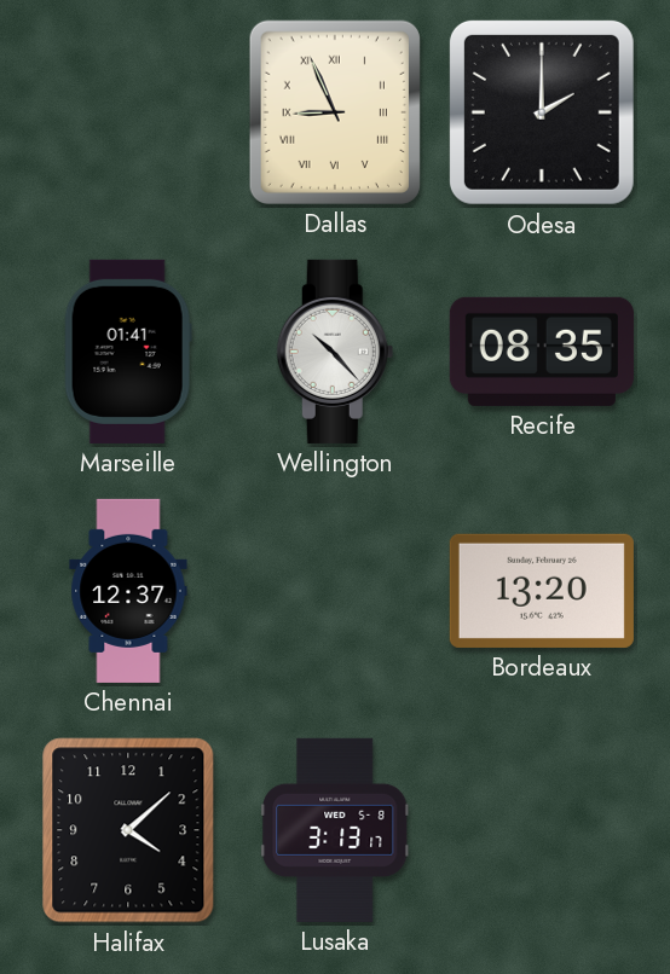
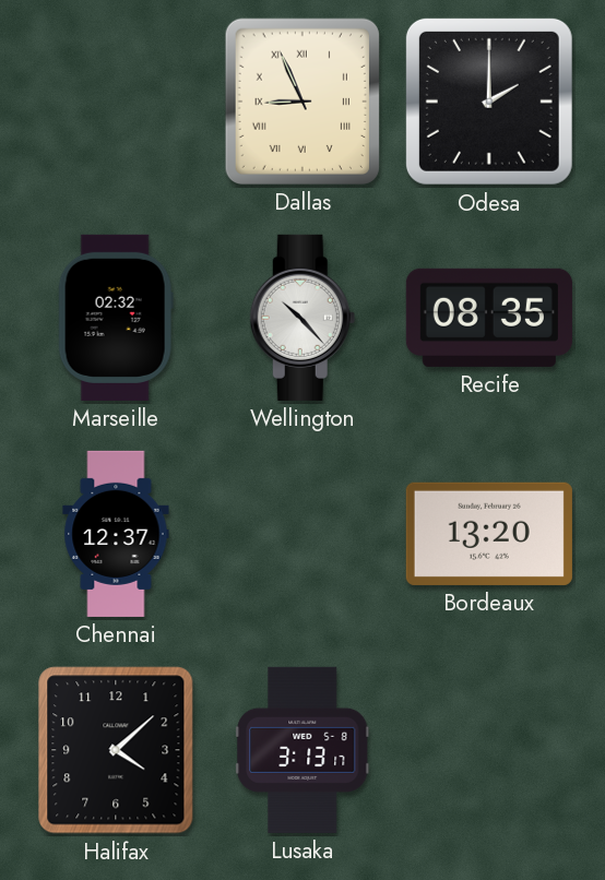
Marseille: 01:41 -> 02:32 (116, 318)
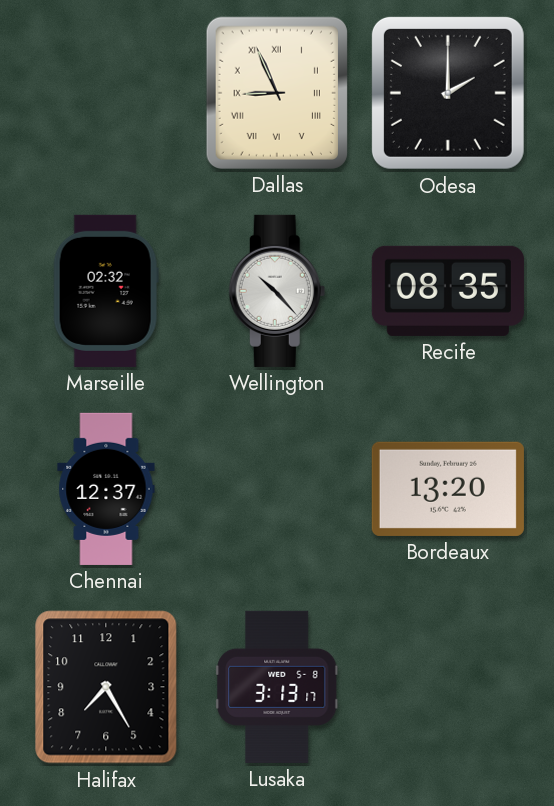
Halifax: 4:08 -> 7:25 (106, 687)
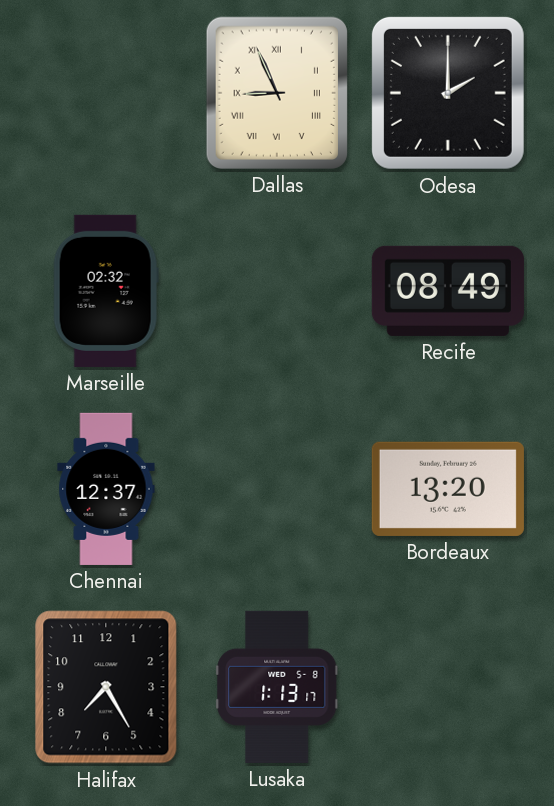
Wellington: 10:23 -> none (277, 291)
Recife: 08:35 -> 08:49 (448, 291)
Lusaka: 3:13 -> 1:13 (277, 687)
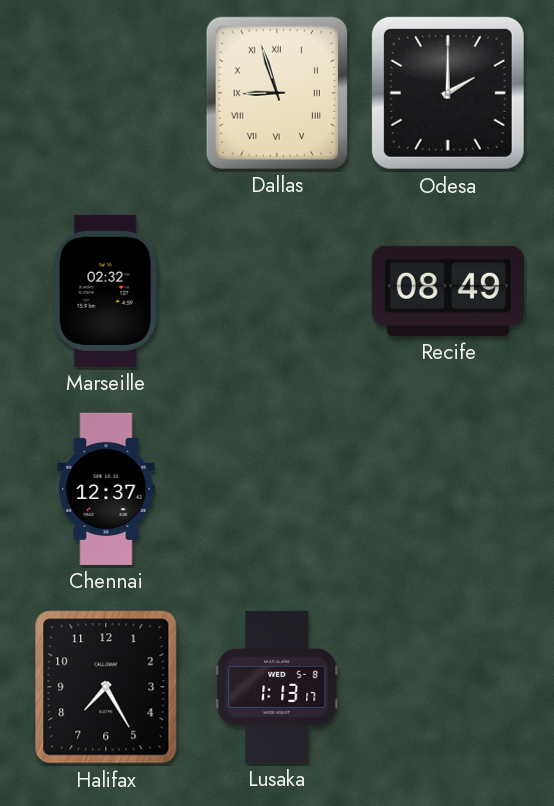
Dallas: 8:56 -> 8:57 (277, 93)
Bordeaux: 13:20 -> none (448, 489)
